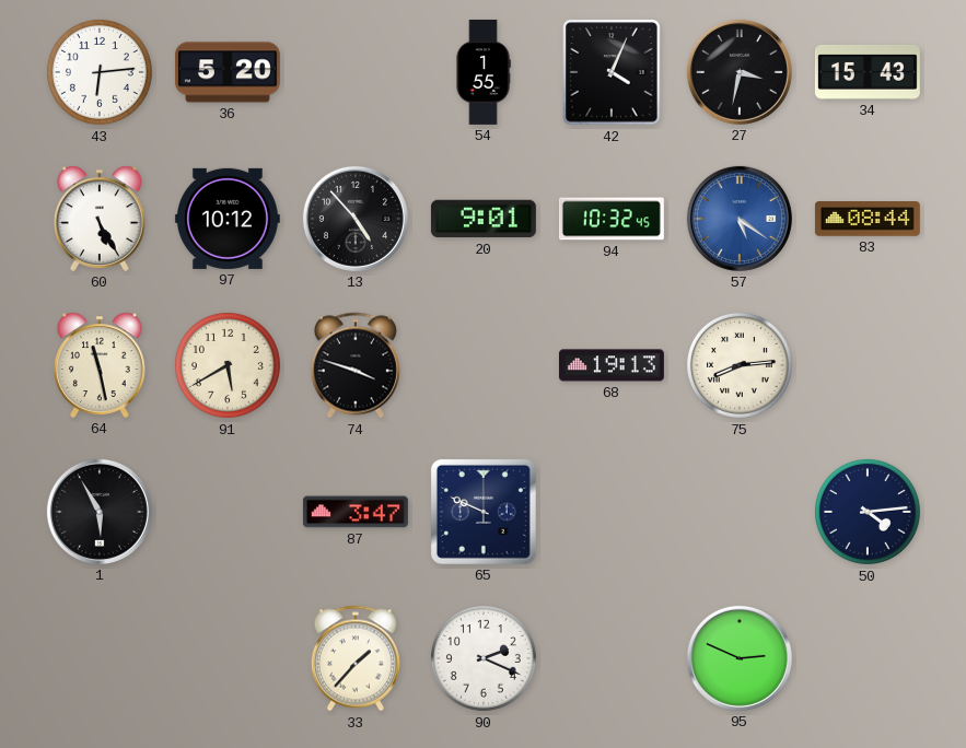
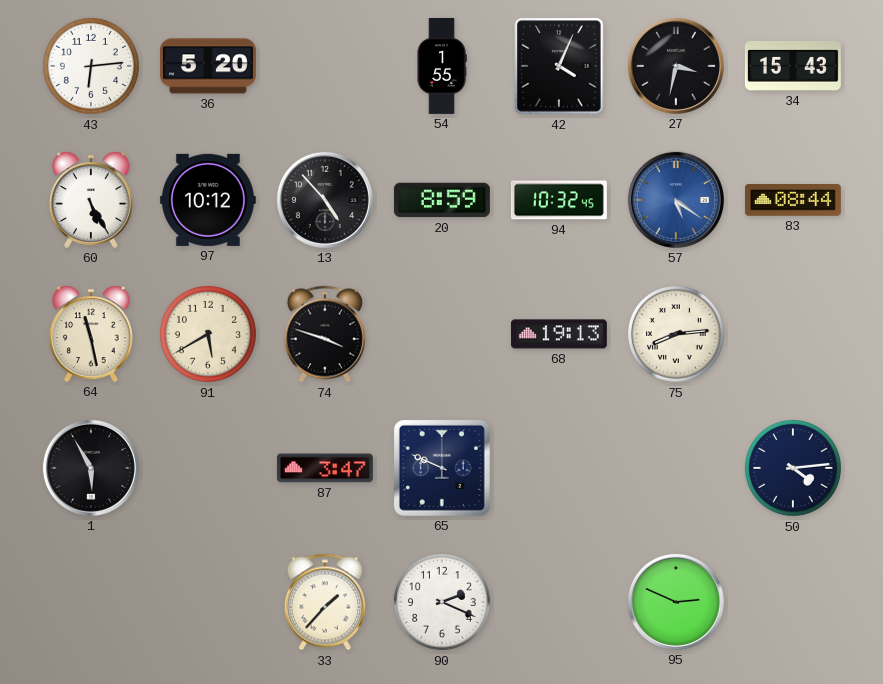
20: 9:01 -> 8:59 (442, 200)
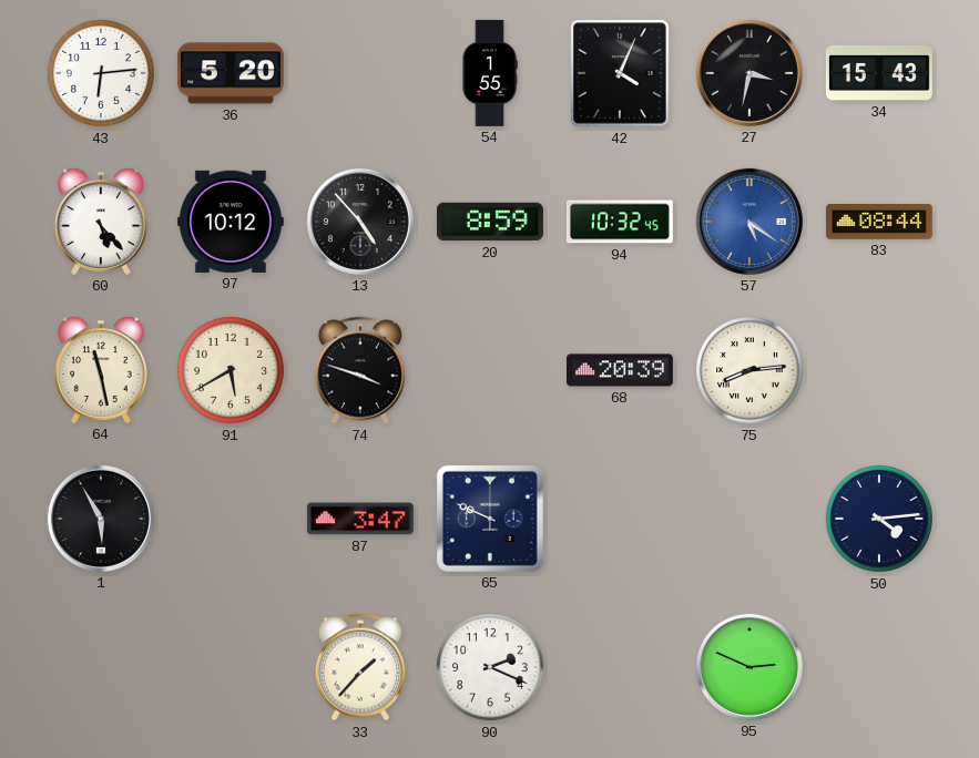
60: 5:25 -> 5:23 (101, 222)
68: 19:13 -> 20:39 (620, 370)
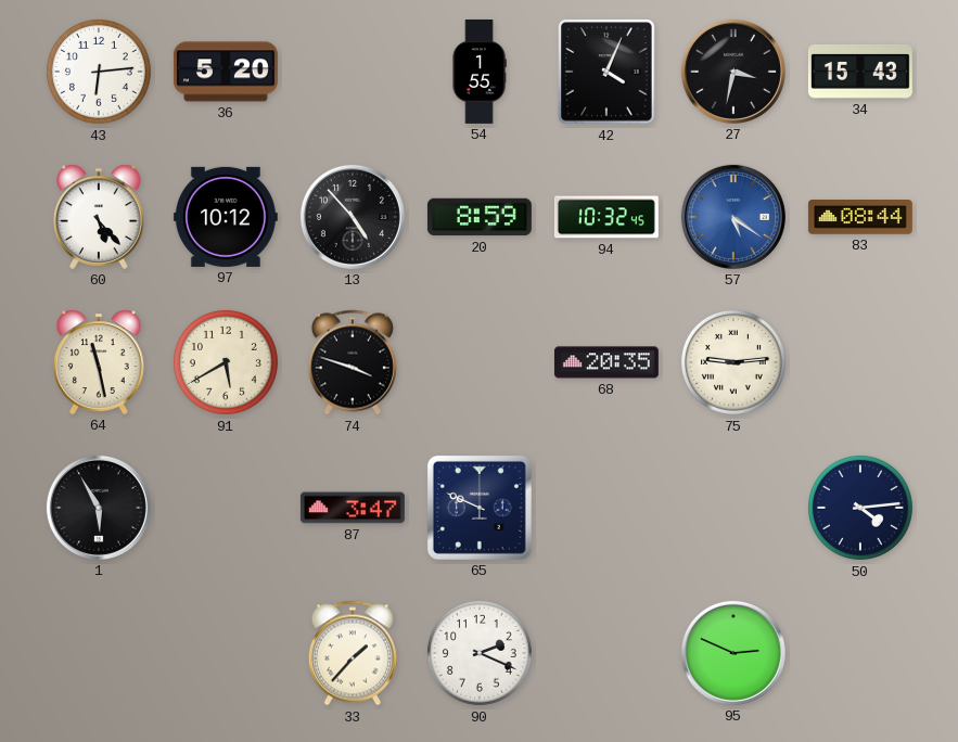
68: 20:39 -> 20:35 (606, 362)
75: 8:14 -> 9:14 (733, 362)
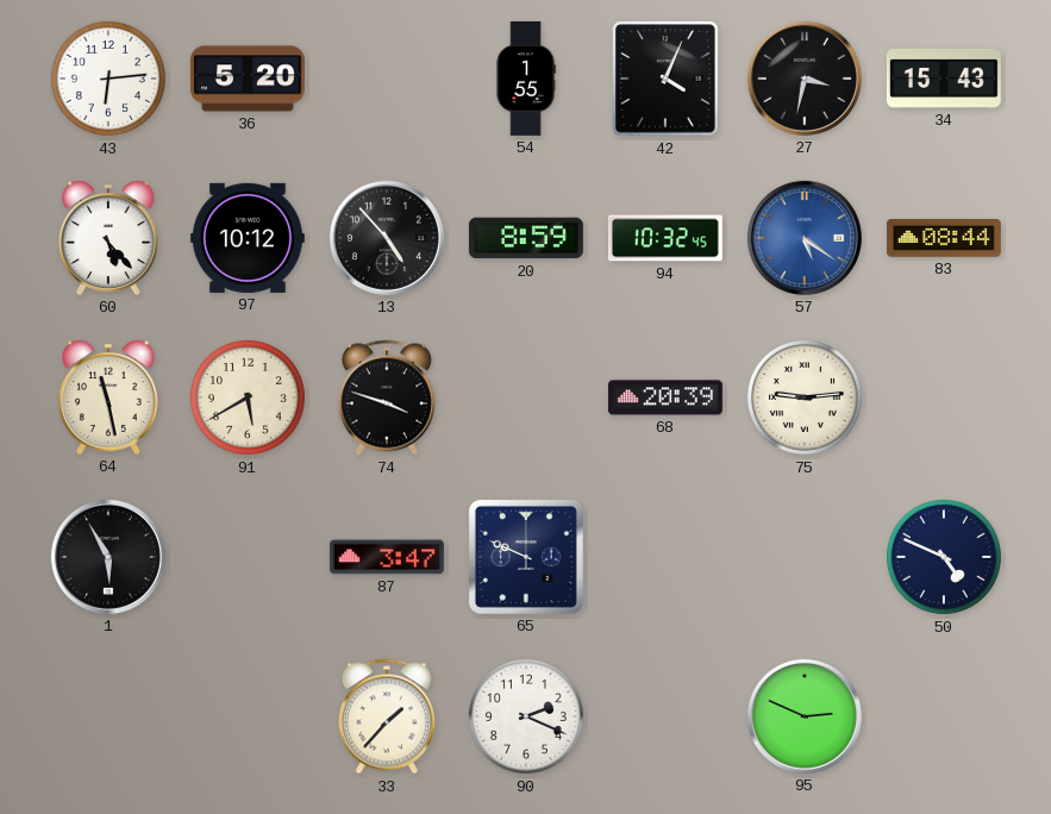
68: 20:35 -> 20:39 (665, 397)
50: 4:14 -> 4:49 (944, 557)
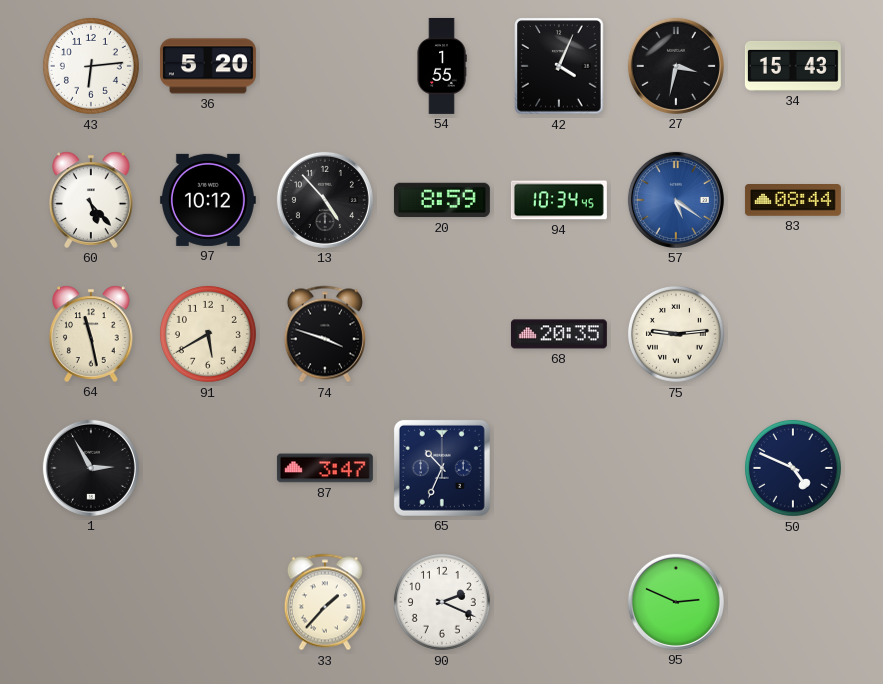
94: 10:32 -> 10:34 (559, 200)
68: 20:39 -> 20:35 (559, 334)
1: 5:55 -> 2:55 (91, 468)
65: 9:49 -> 10:34 (442, 468)
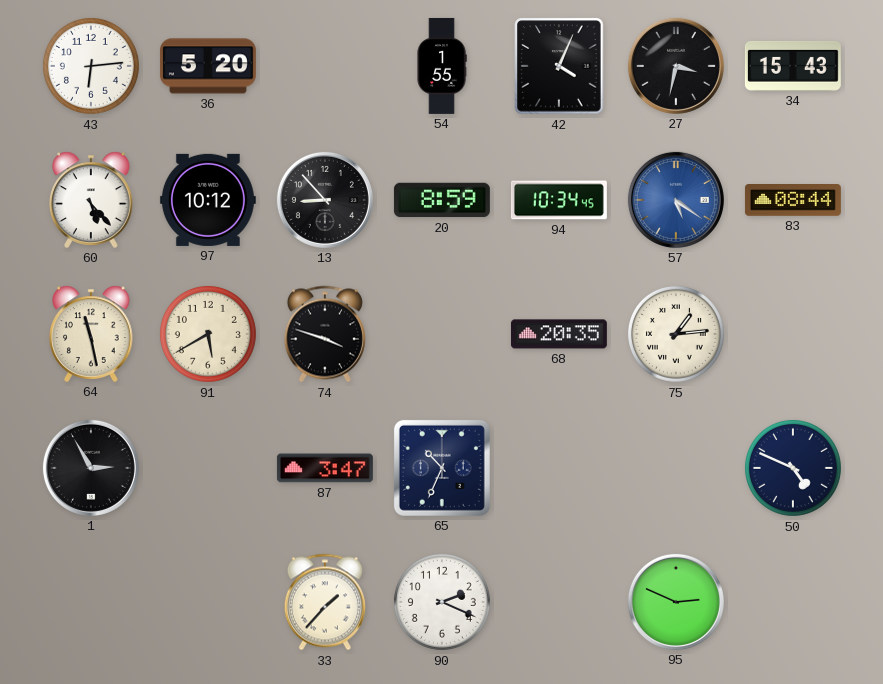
13: 4:53 -> 8:53 (325, 200)
75: 9:14 -> 1:14 (676, 334)
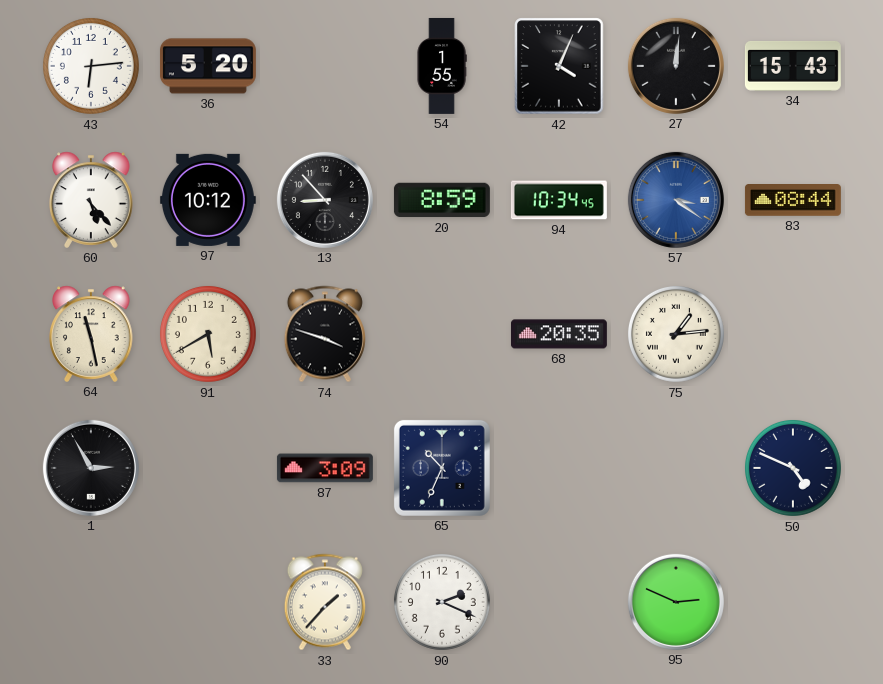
27: 3:32 -> 12:01 (676, 66)
57: 5:21 -> 3:21 (676, 200)
87: 3:47 -> 3:09 (325, 468)
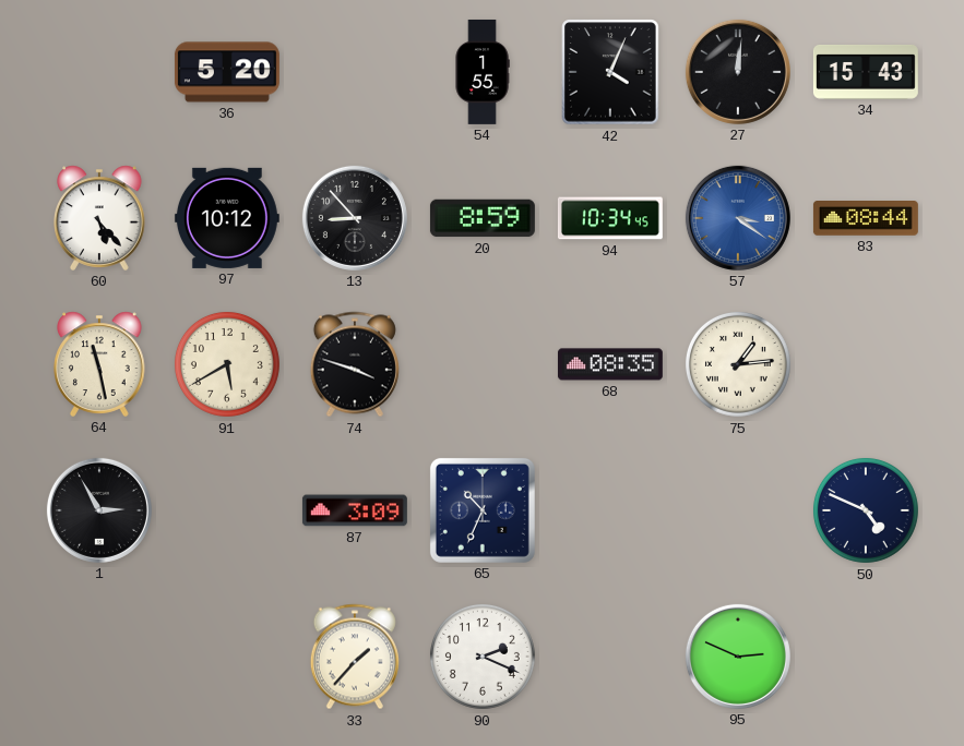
43: 6:14 -> none (91, 66)
68: 20:35 -> 08:35 (610, 364)
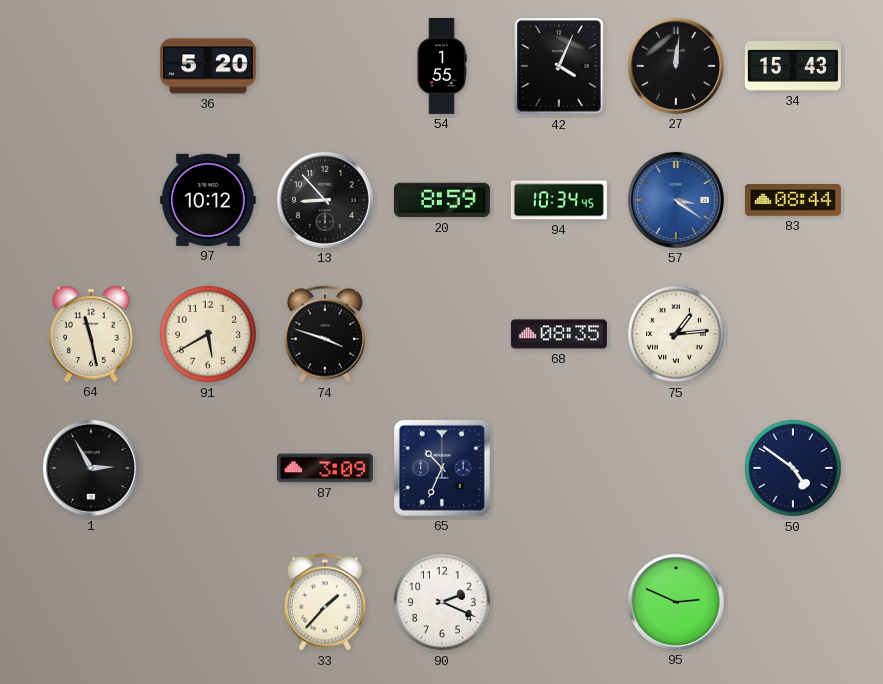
60: 5:23 -> none (99, 218)
50: 4:49 -> 4:51 (793, 468)
